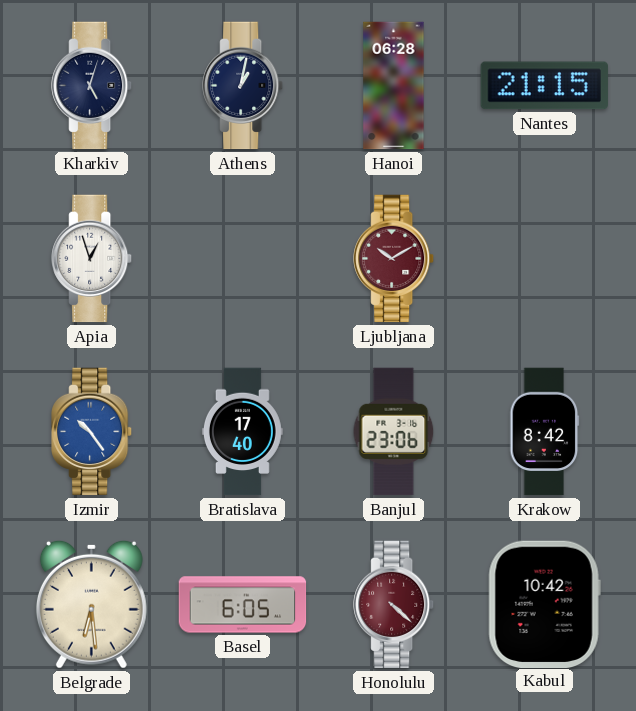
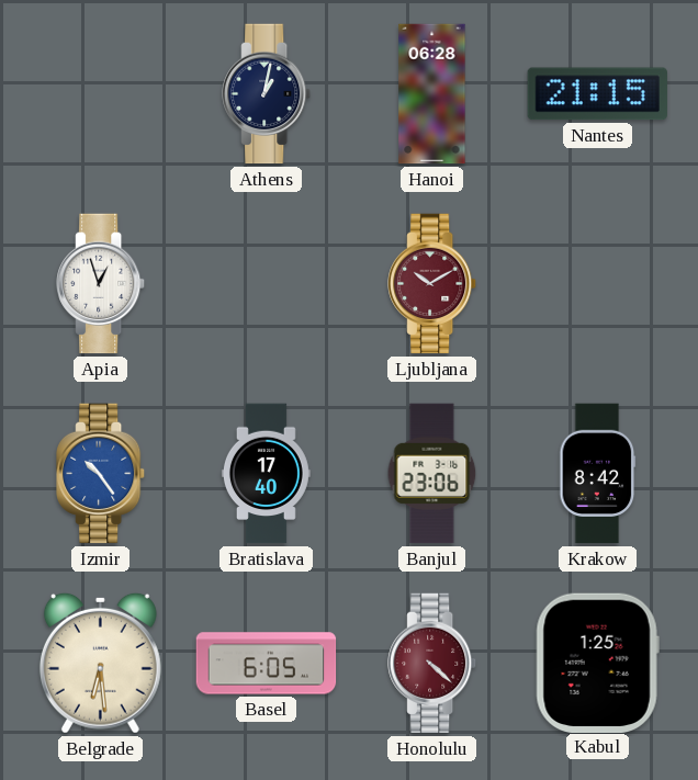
Kharkiv: 5:03 -> none (92, 86)
Kabul: 10:42 -> 1:25 (597, 663)
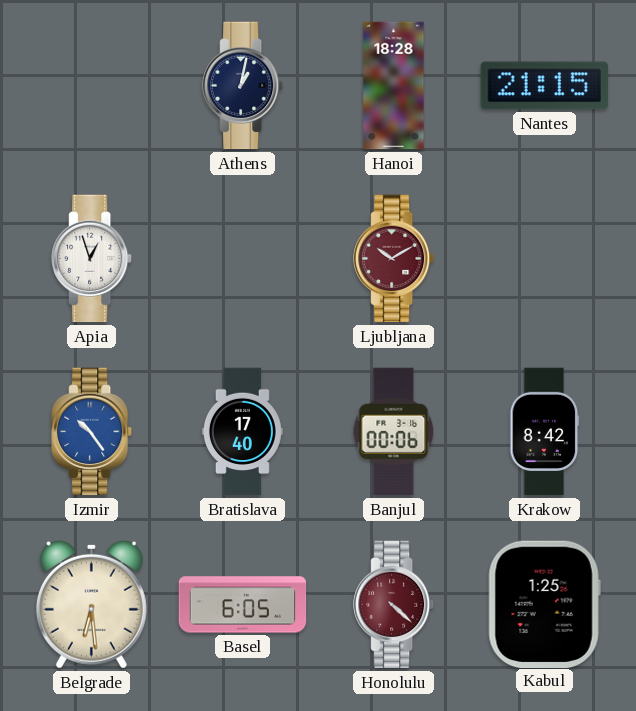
Hanoi: 06:28 -> 18:28 (394, 86)
Banjul: 23:06 -> 00:06 (394, 432)
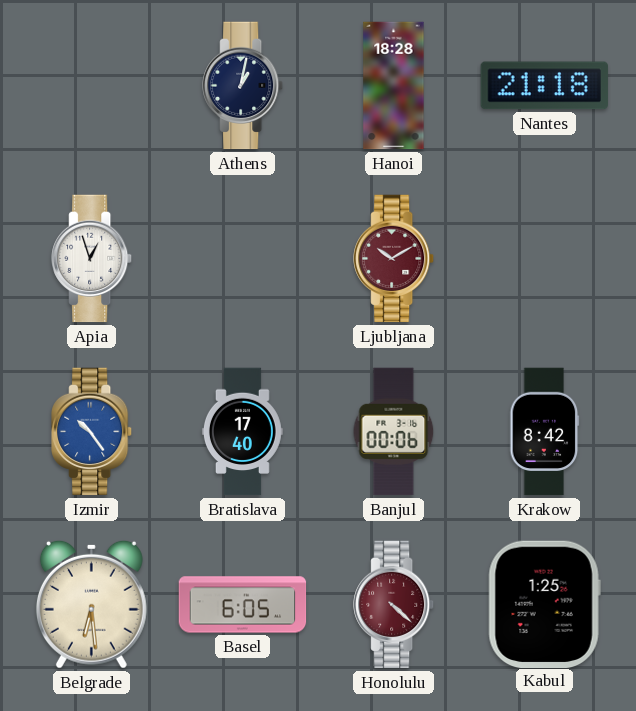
Nantes: 21:15 -> 21:18 (544, 86)
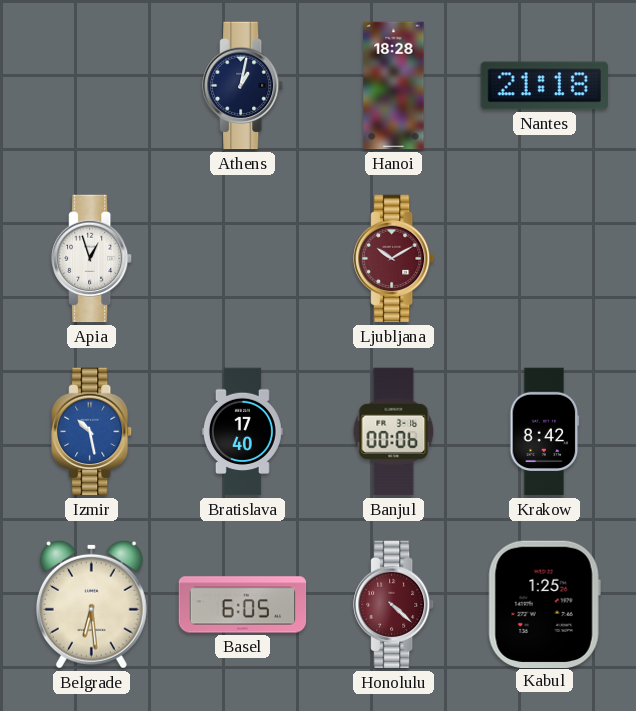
Izmir: 10:24 -> 10:28 (92, 432)
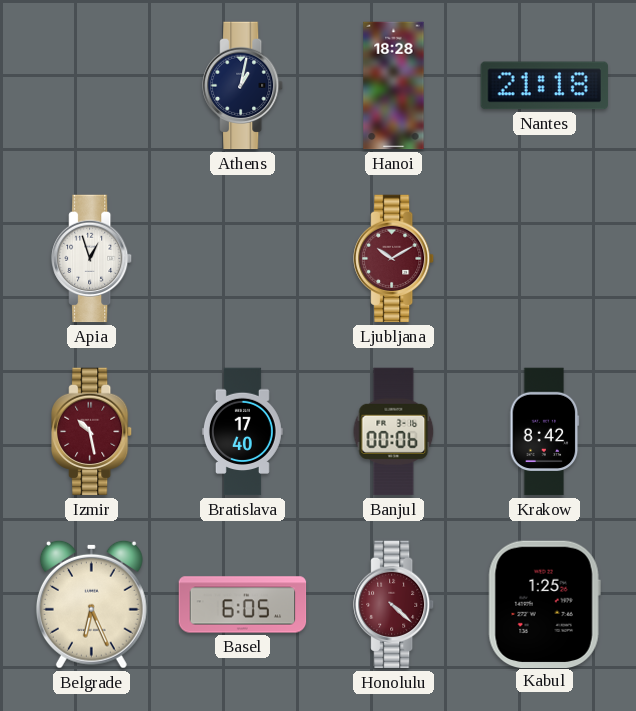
Izmir dial: blue -> burgundy (92, 432)
Belgrade: 6:29 -> 6:26 (91, 604)
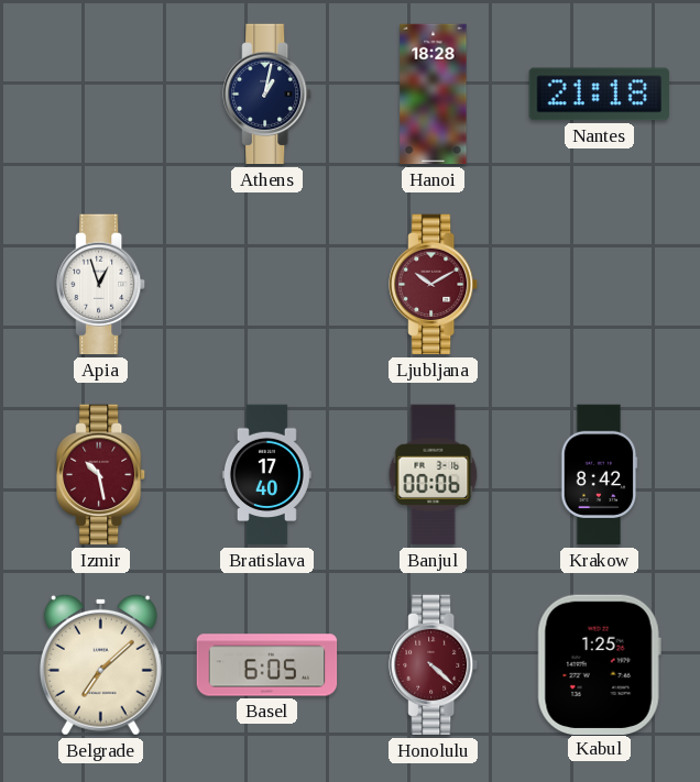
Belgrade: 6:26 -> 7:08 (100, 664)
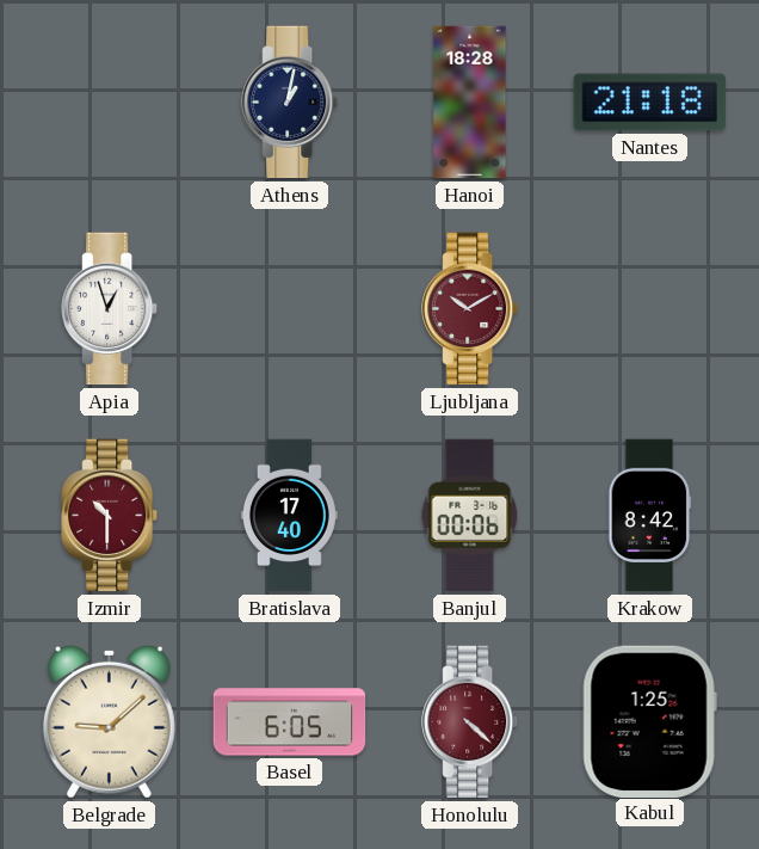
Izmir: 10:28 -> 10:30 (110, 516)
Belgrade: 7:08 -> 9:08 (109, 721)
